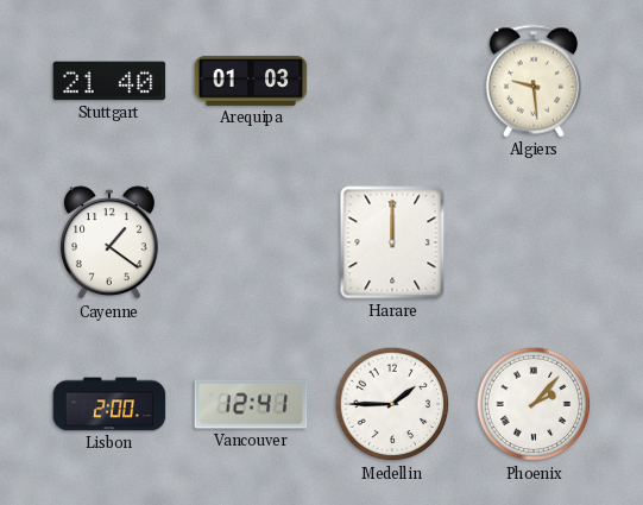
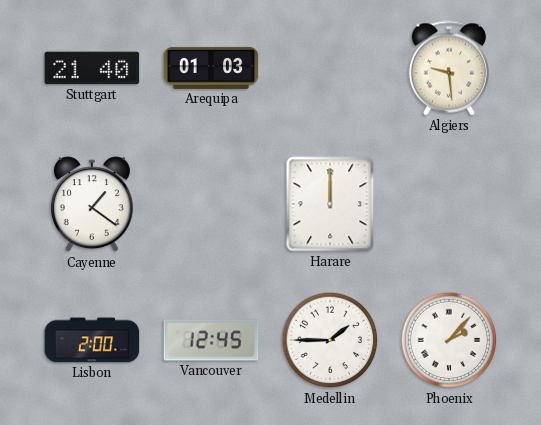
Vancouver: 12:41 -> 12:45 (211, 340)
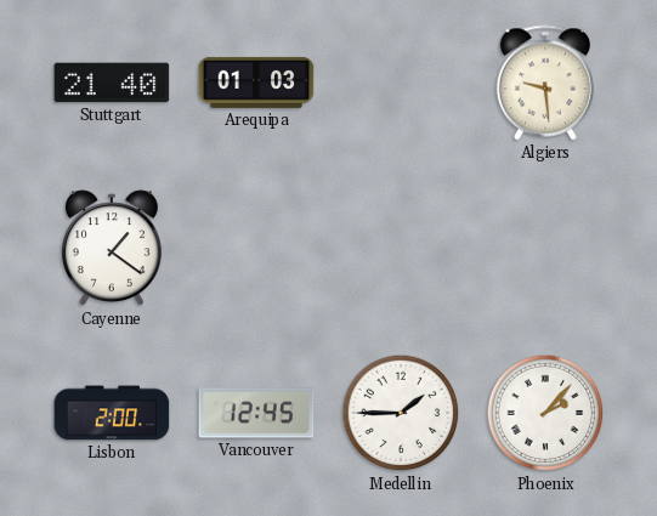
Harare: 12:00 -> none (330, 204)
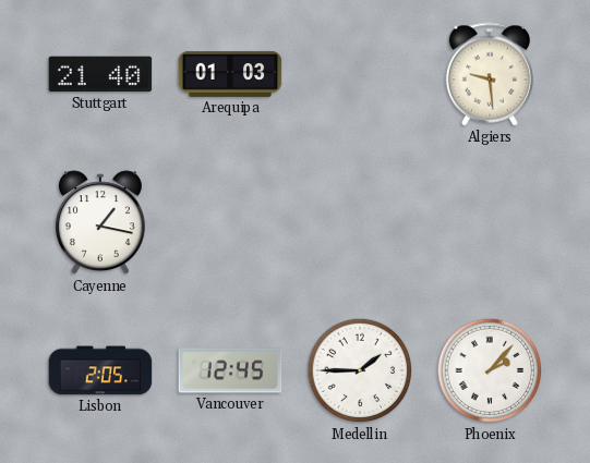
Cayenne: 1:21 -> 1:17 (100, 223)
Lisbon: 2:00 -> 2:05 (100, 370)
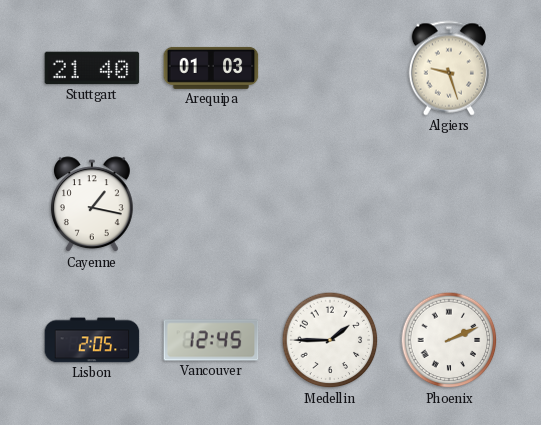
Algiers: 9:29 -> 9:27 (448, 68)
Phoenix: 2:07 -> 2:11 (449, 340)
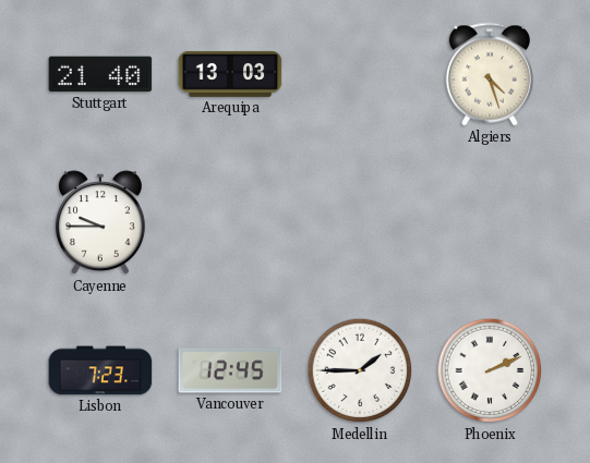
Arequipa: 01:03 -> 13:03 (230, 74)
Algiers: 9:27 -> 4:27 (489, 74)
Cayenne: 1:17 -> 9:45 (100, 223)
Lisbon: 2:05 -> 7:23 (100, 370)
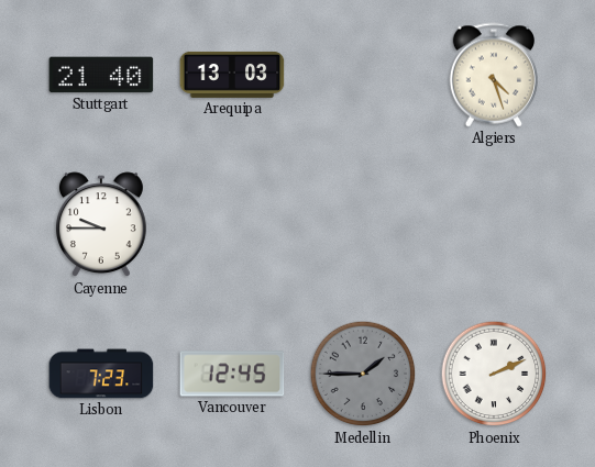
Medellin dial: white -> grey (363, 374)
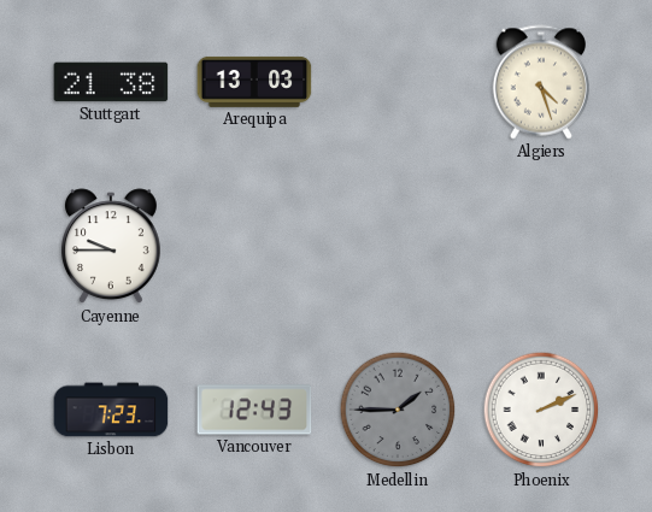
Stuttgart: 21:40 -> 21:38 (111, 82)
Vancouver: 12:45 -> 12:43 (254, 410)
